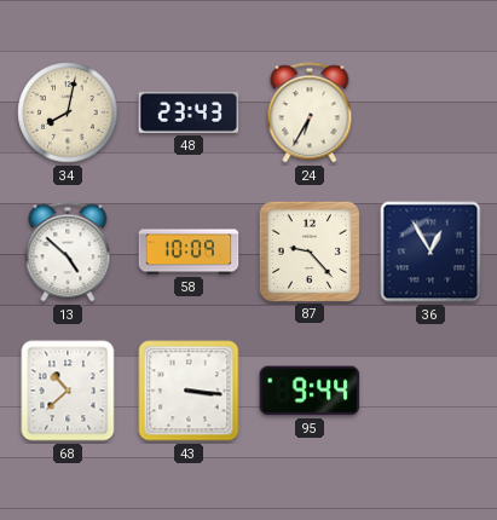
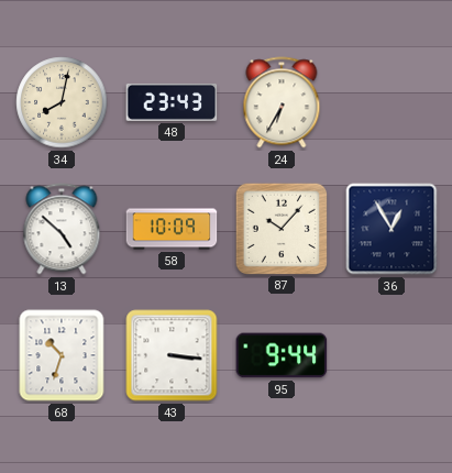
87: 9:23 -> 10:07 (280, 228)
68: 10:38 -> 10:33 (62, 355)
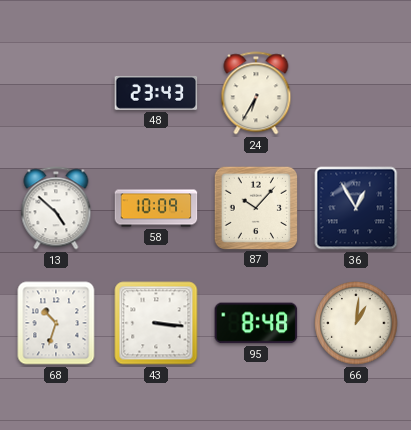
34: 8:02 -> none (62, 102)
95: 9:44 -> 8:48 (256, 323)
66: none -> 1:01 (356, 323)
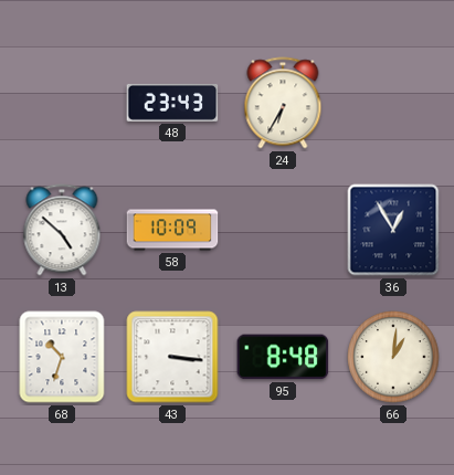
87: 10:07 -> none (255, 207)
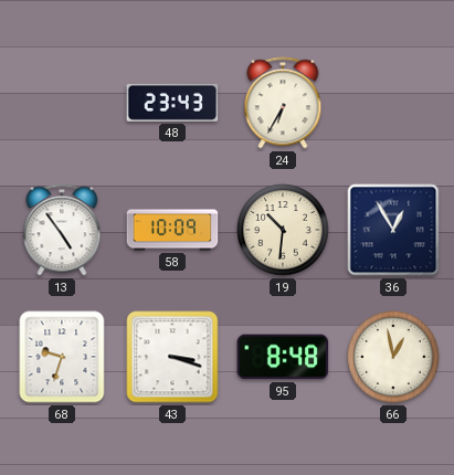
13: 4:52 -> 4:54 (62, 230)
19: none -> 10:31 (283, 230)
68: 10:33 -> 9:33 (62, 357)
43: 3:16 -> 3:18 (172, 357)
66: 1:01 -> 12:58 (393, 357)
